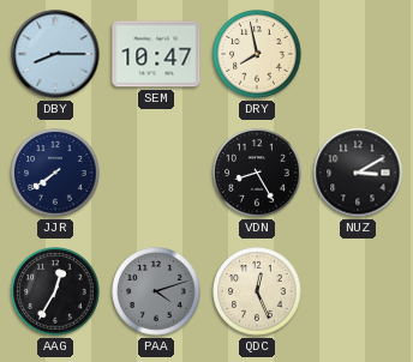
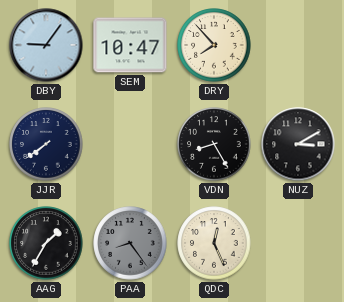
DBY: 8:15 -> 9:06 (46, 45)
DRY: 7:58 -> 7:53 (214, 45)
AAG: 12:35 -> 1:35 (46, 243)
PAA: 4:12 -> 8:24 (130, 243)
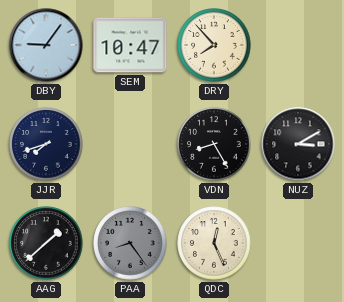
JJR: 7:39 -> 7:42 (46, 144)
AAG: 1:35 -> 1:38 (46, 243)
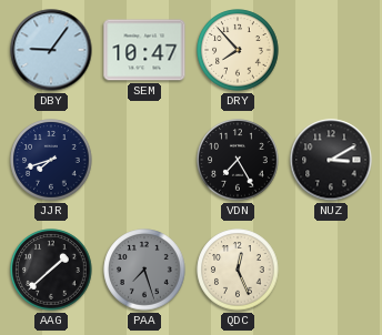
VDN: 8:25 -> 7:25 (238, 160)
PAA: 8:24 -> 7:27 (144, 270)
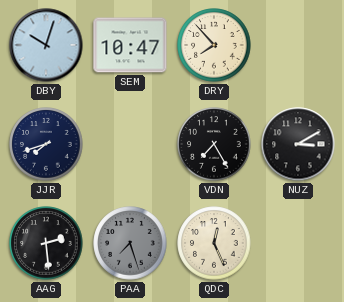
DBY: 9:06 -> 10:03 (46, 45)
AAG: 1:38 -> 2:29 (46, 243)
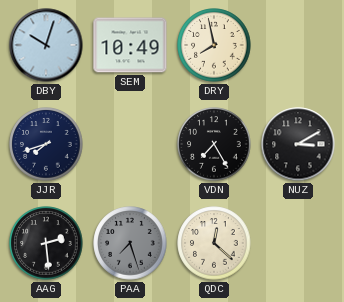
SEM: 10:47 -> 10:49 (130, 45)
DRY: 7:53 -> 7:58 (214, 45)
QDC: 12:26 -> 12:22 (214, 243)
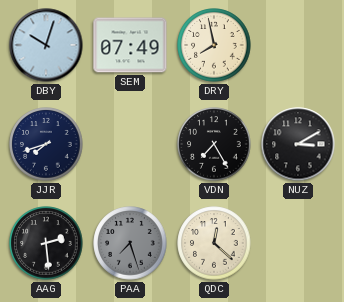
SEM: 10:49 -> 07:49 (130, 45)
